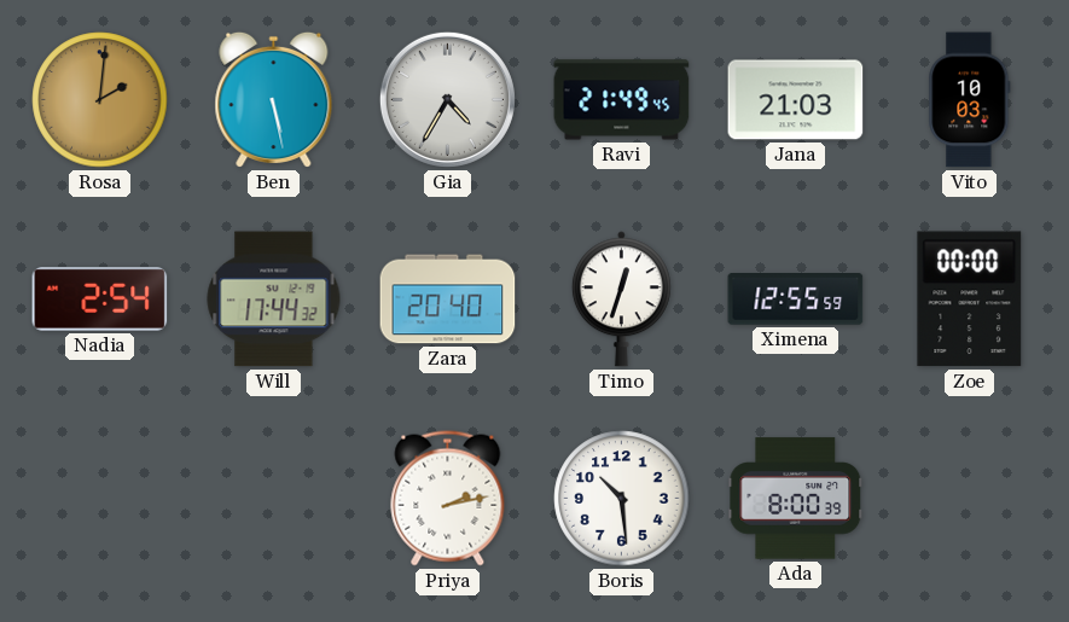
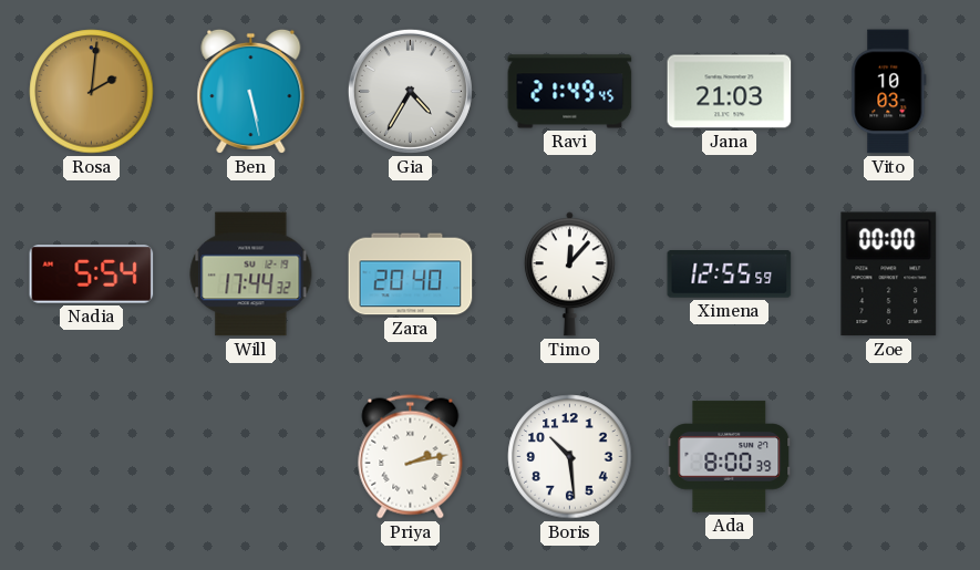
Nadia: 2:54 -> 5:54 (92, 274)
Timo: 12:33 -> 12:07 (569, 274)
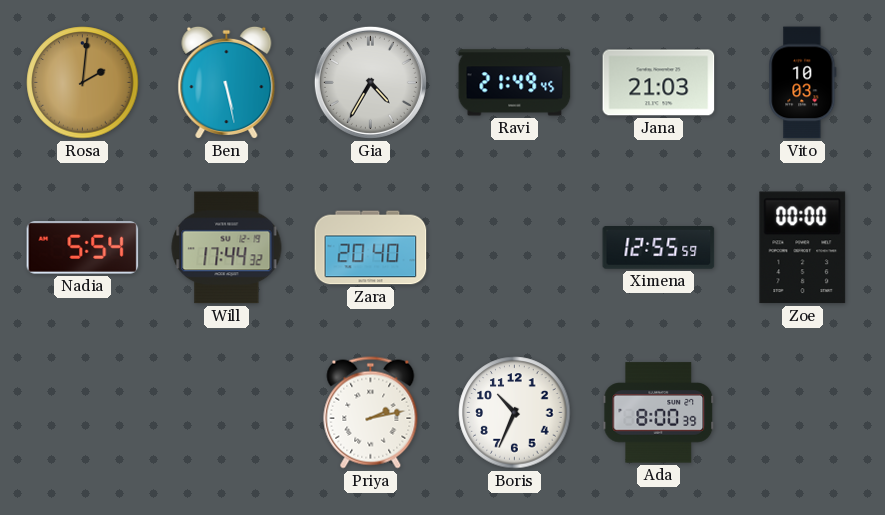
Timo: 12:07 -> none (569, 274)
Boris: 10:29 -> 10:34 (515, 413)
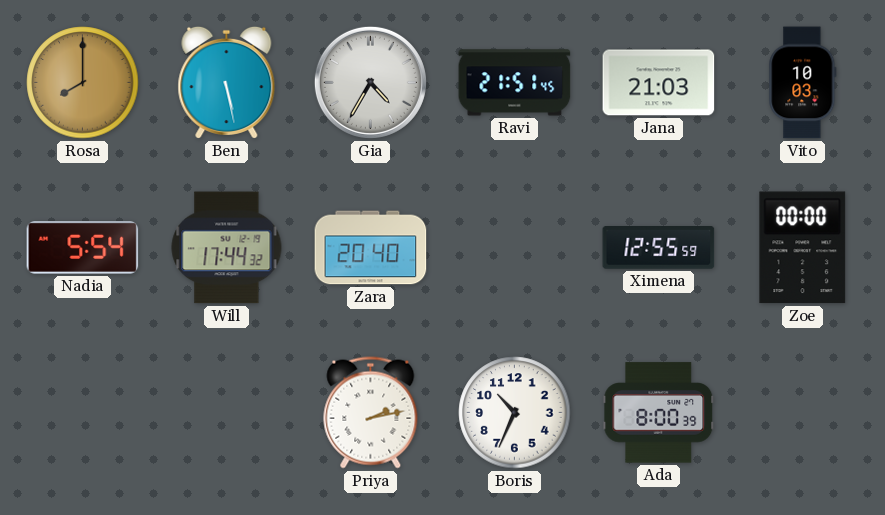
Rosa: 2:01 -> 8:00 (83, 83)
Ravi: 21:49 -> 21:51 (515, 83)
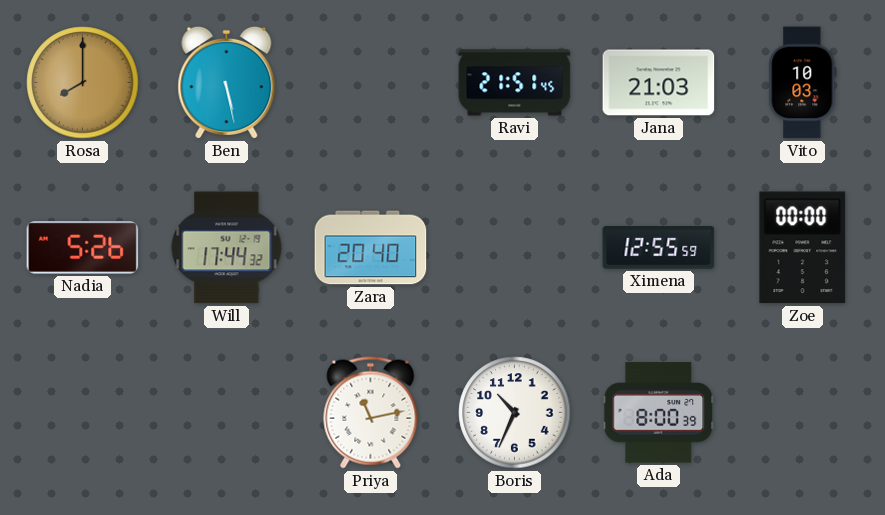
Gia: 4:35 -> none (370, 82)
Nadia: 5:54 -> 5:26 (83, 248)
Priya: 2:13 -> 11:13 (371, 413)
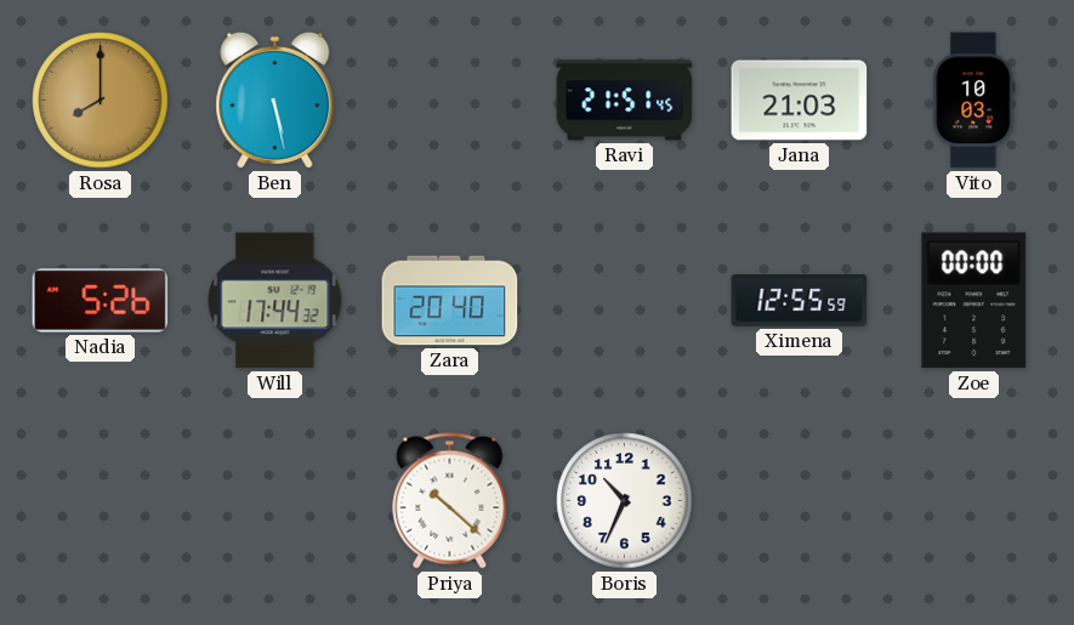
Priya: 11:13 -> 10:22 (450, 501)
Ada: 8:00 -> none (659, 413)
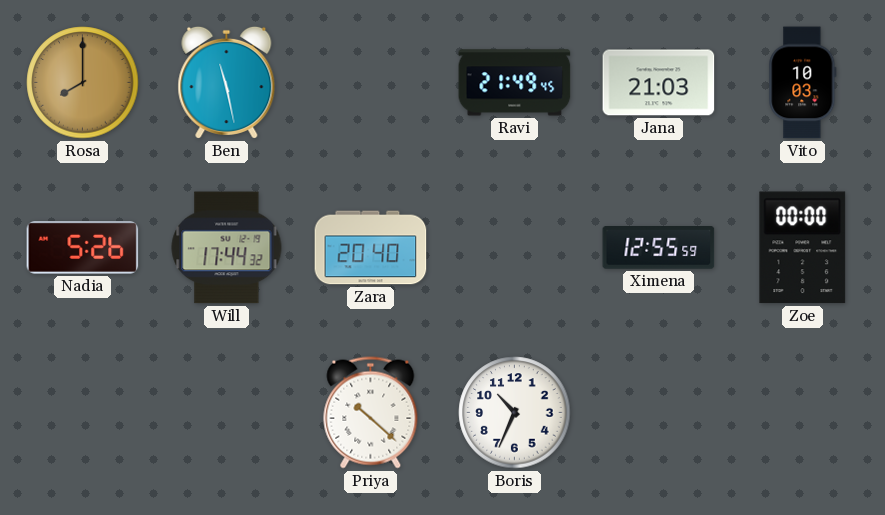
Ben: 5:28 -> 11:28 (227, 82)
Ravi: 21:51 -> 21:49 (515, 83)
